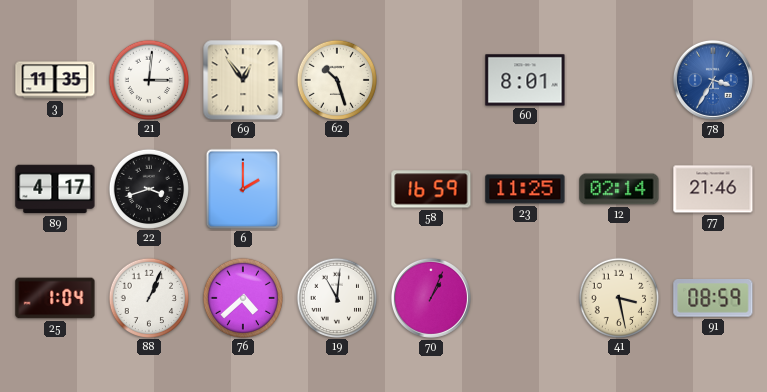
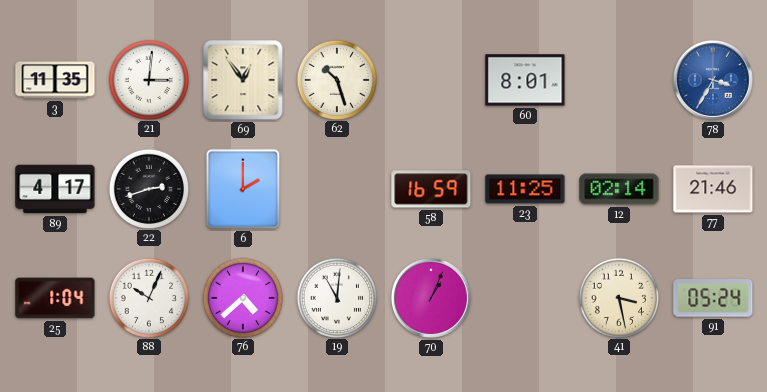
22: 3:42 -> 2:42 (148, 188)
88: 1:04 -> 10:04 (148, 297)
91: 08:59 -> 05:24 (713, 299)
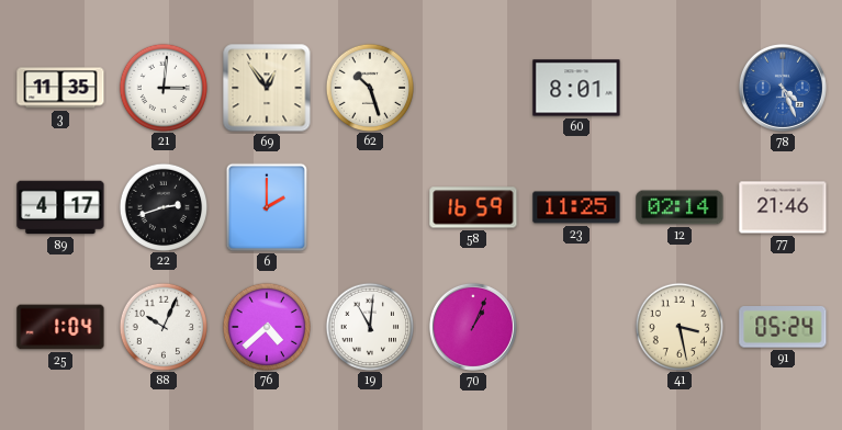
78: 3:35 -> 4:26 (783, 88)
